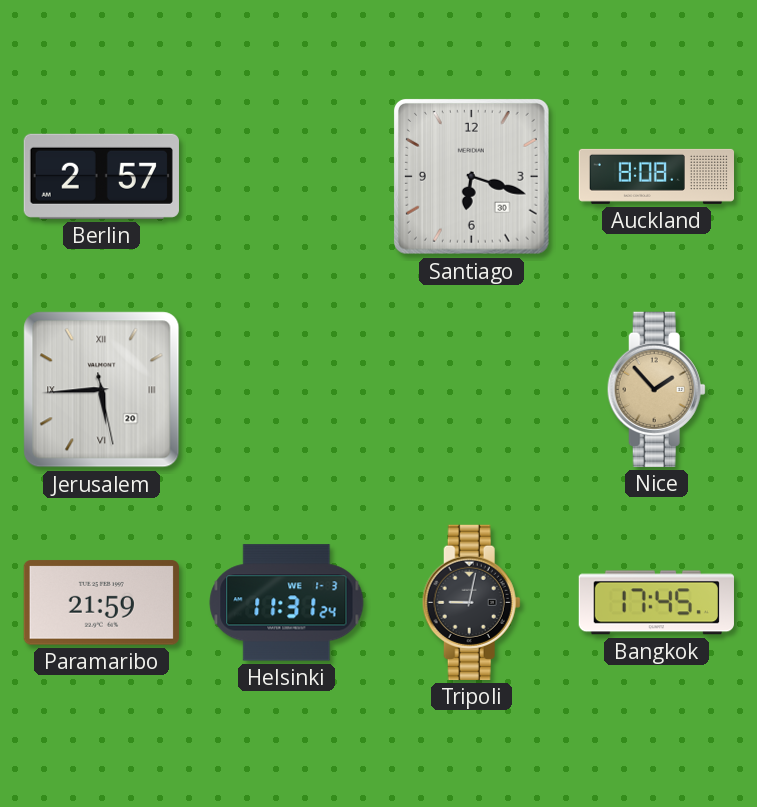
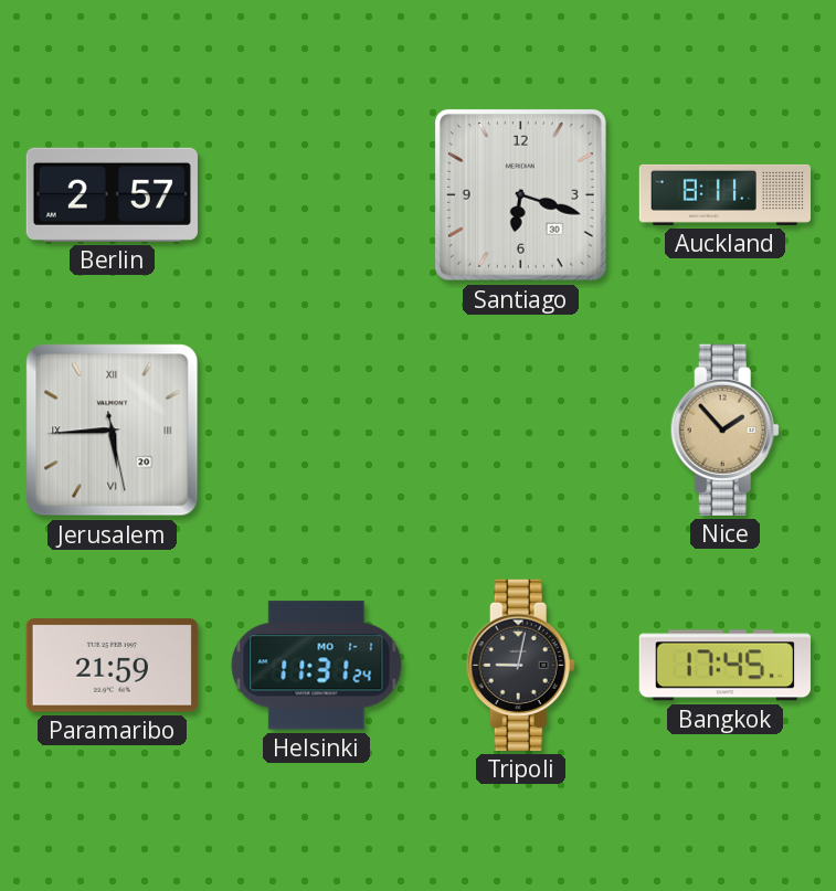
Auckland: 8:08 -> 8:11 (724, 194)
Helsinki date: WE 1-3 -> MO 1-1 (317, 666)
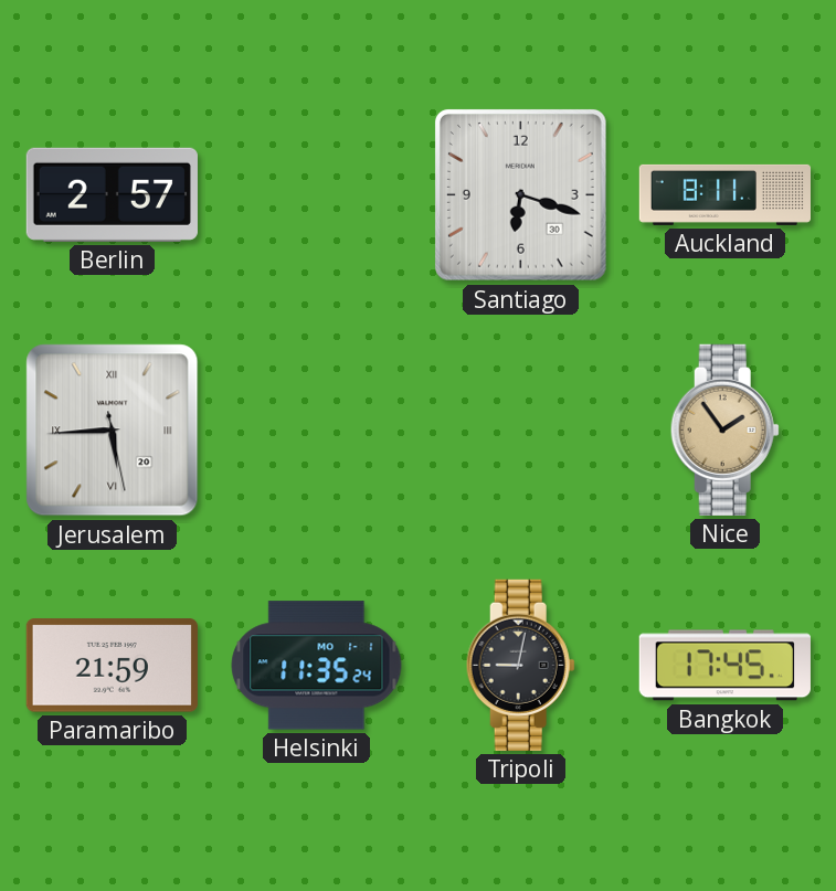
Nice: 1:53 -> 1:54 (724, 429)
Helsinki: 11:31 -> 11:35 (317, 666)
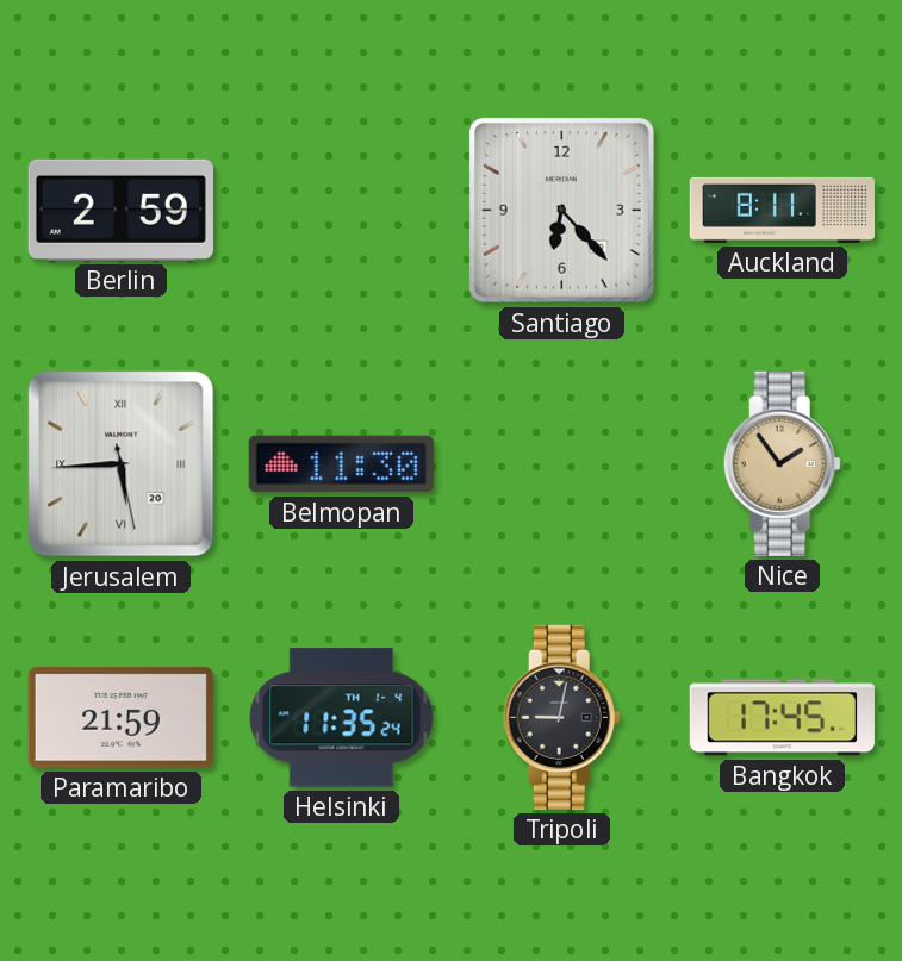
Berlin: 2:57 -> 2:59 (120, 210)
Santiago: 6:18 -> 6:23 (561, 210)
Belmopan: none -> 11:30 (341, 464)
Helsinki date: MO 1-1 -> TH 1-4 (342, 718)
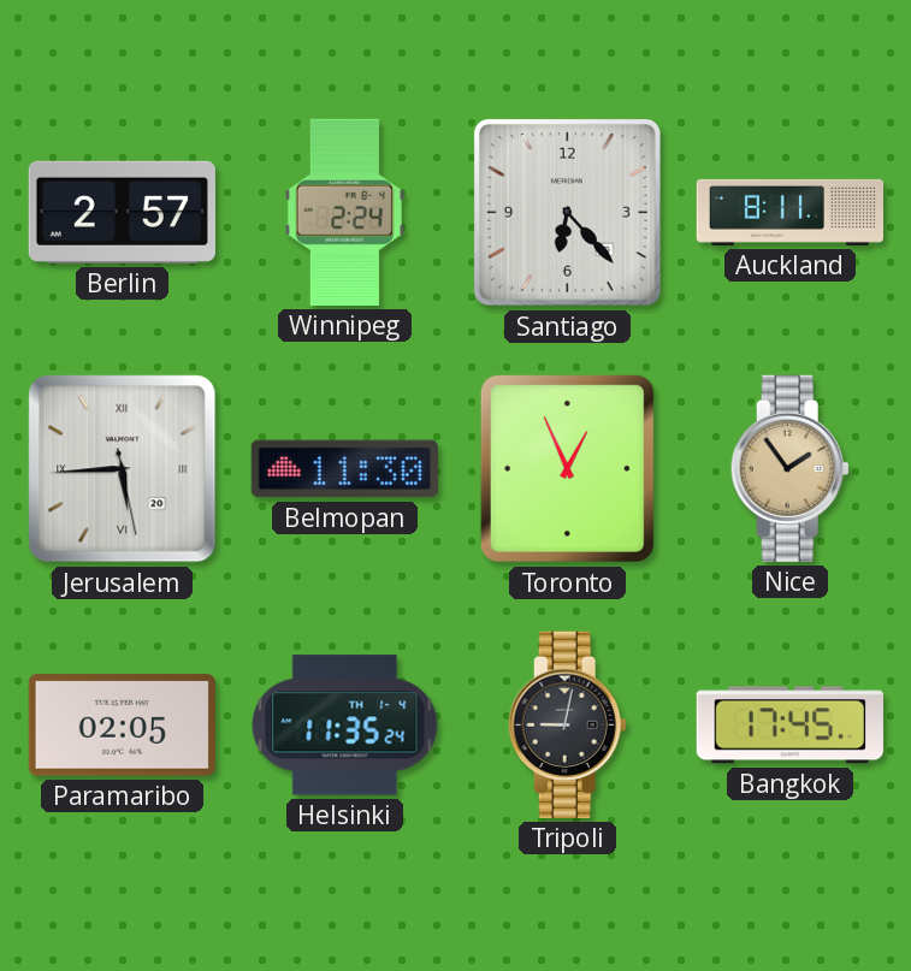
Berlin: 2:59 -> 2:57 (122, 212)
Winnipeg: none -> 2:24 (344, 212)
Toronto: none -> 12:56 (567, 468)
Paramaribo: 21:59 -> 02:05 (122, 726)
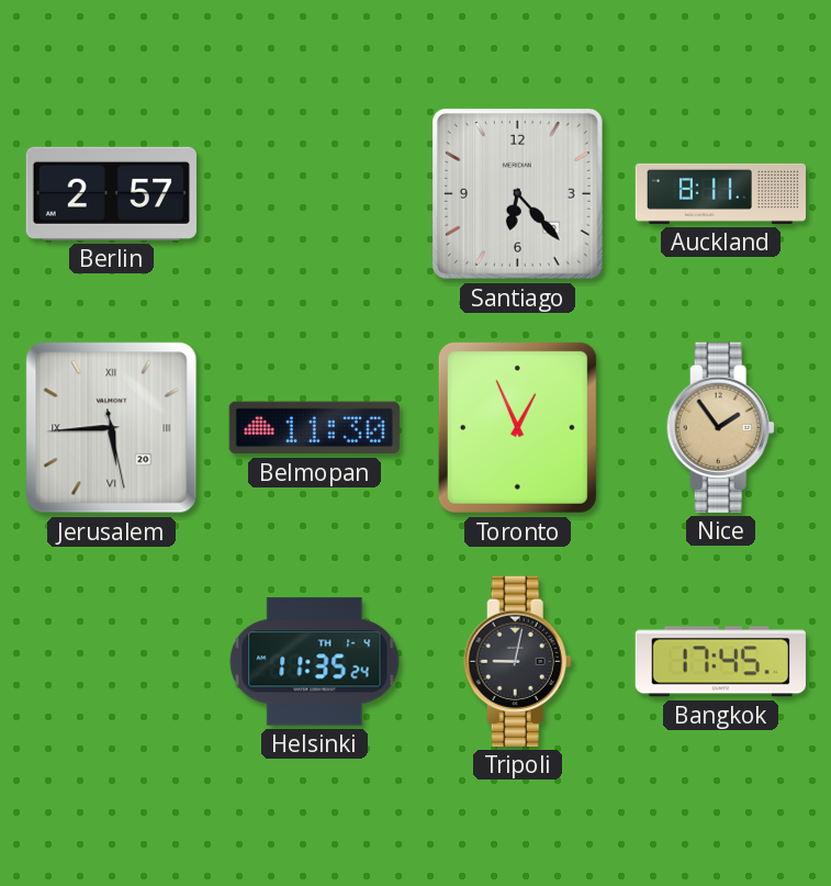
Winnipeg: 2:24 -> none (344, 212)
Paramaribo: 02:05 -> none (122, 726)
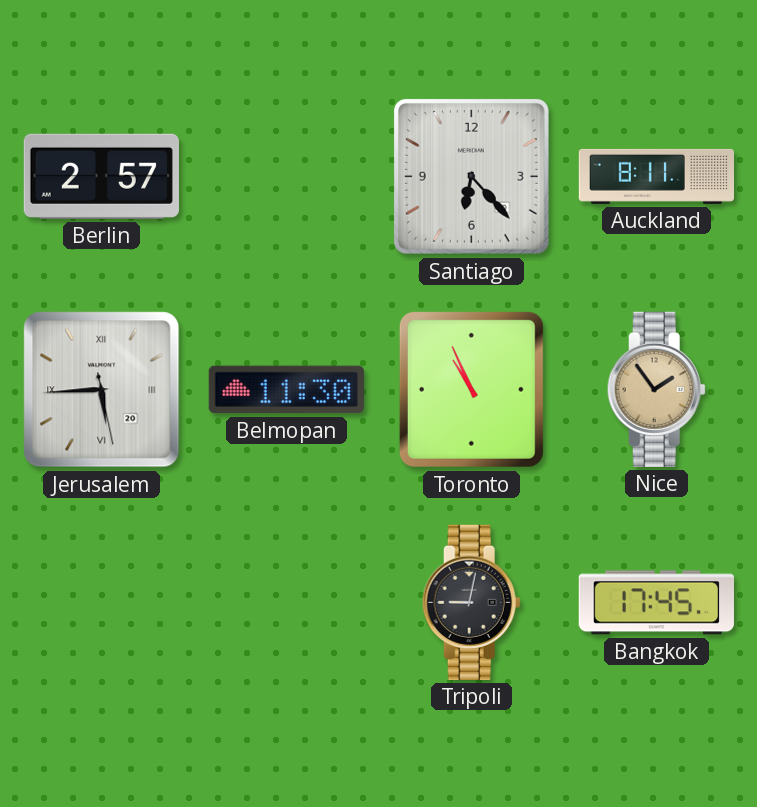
Toronto: 12:56 -> 10:56 (471, 389)
Helsinki: 11:35 -> none (315, 662)
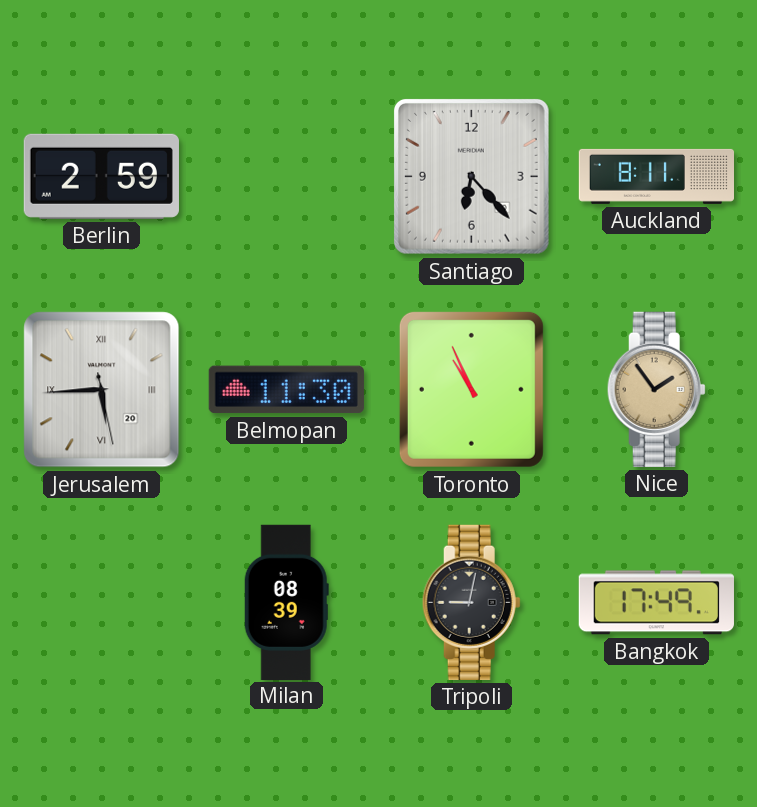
Berlin: 2:57 -> 2:59 (101, 176)
Milan: none -> 08:39 (286, 602)
Bangkok: 17:45 -> 17:49 (656, 603)
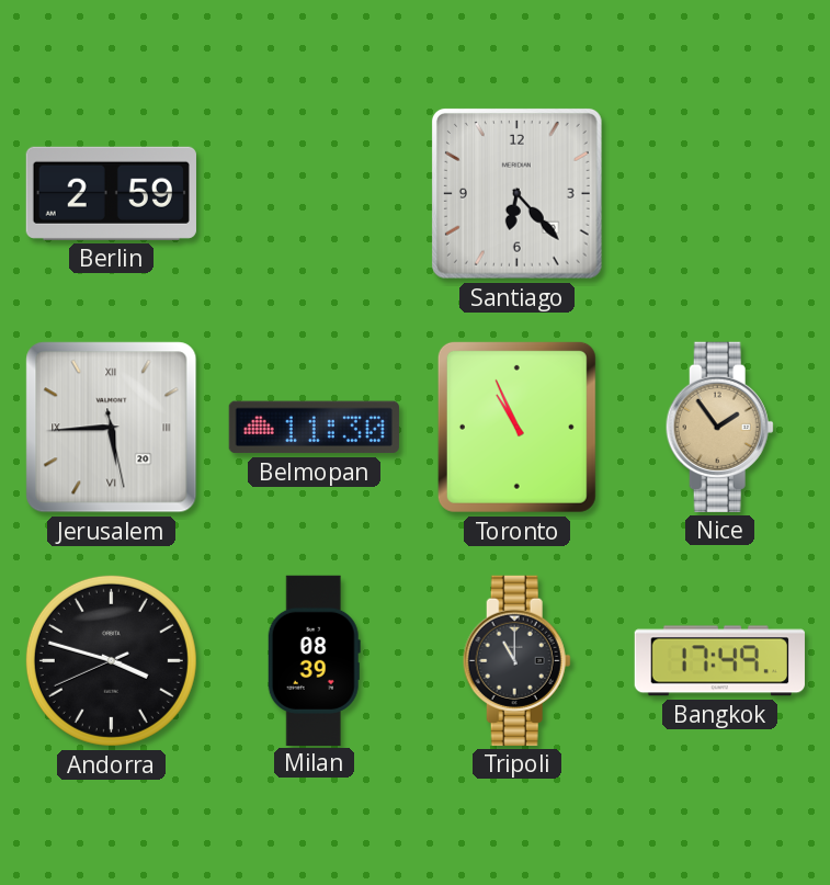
Auckland: 8:11 -> none (656, 176)
Andorra: none -> 3:47 (111, 660)
Tripoli: 9:02 -> 11:00 (516, 660)
